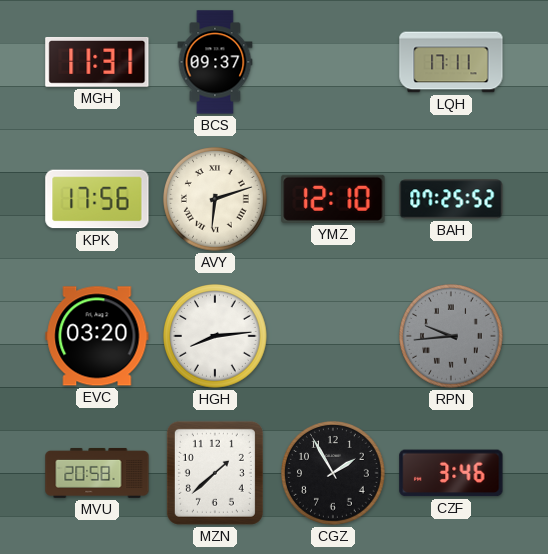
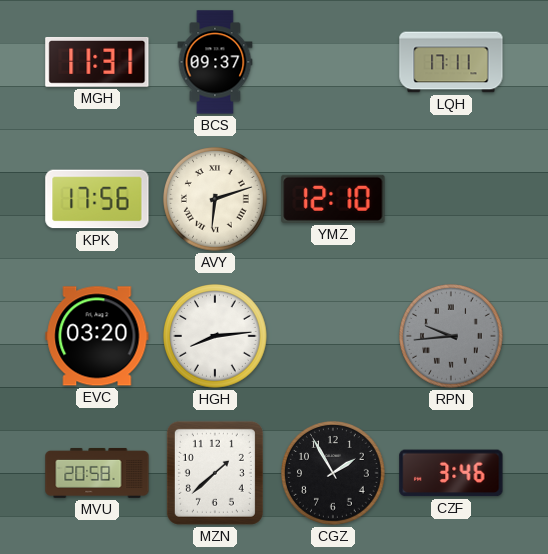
BAH: 07:25 -> none (451, 199)
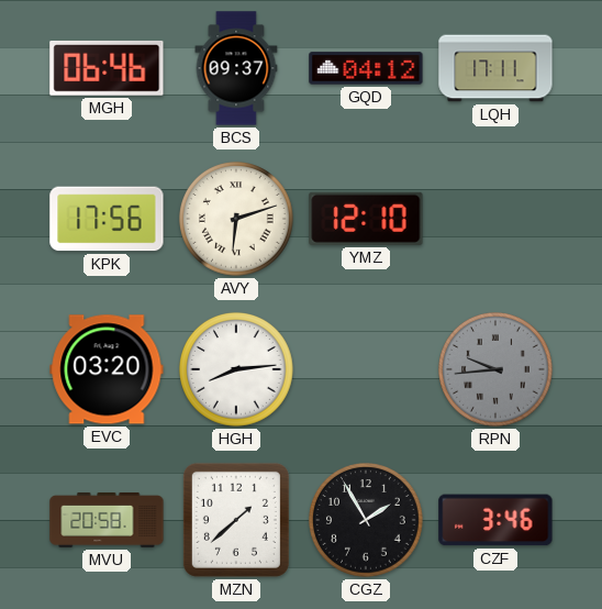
MGH: 11:31 -> 06:46 (107, 68)
GQD: none -> 04:12 (366, 68)
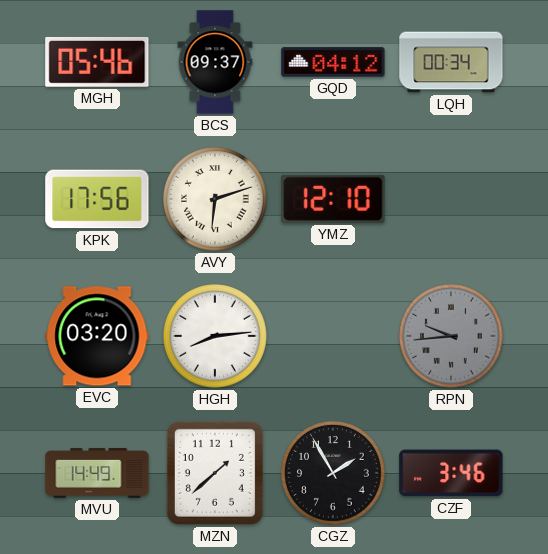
MGH: 06:46 -> 05:46 (97, 62)
LQH: 17:11 -> 00:34 (451, 62)
MVU: 20:58 -> 14:49 (97, 473)
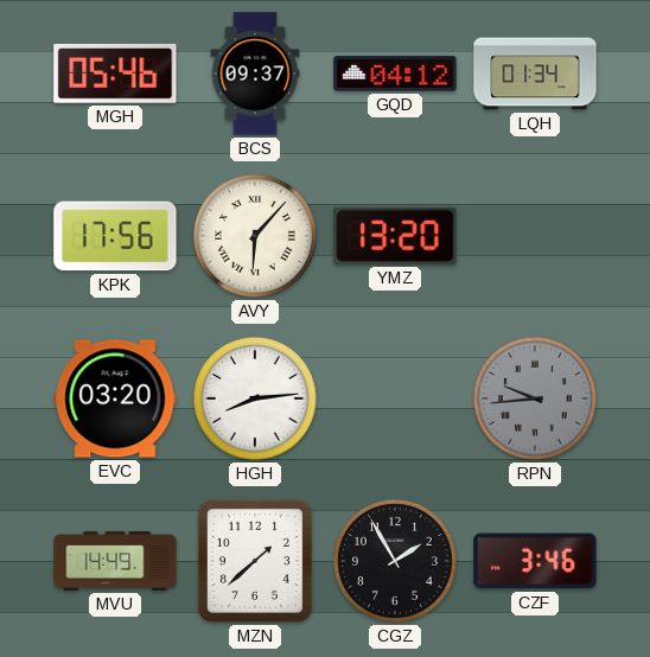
LQH: 00:34 -> 01:34 (535, 74)
AVY: 6:12 -> 6:07 (256, 237)
YMZ: 12:10 -> 13:20 (395, 236)
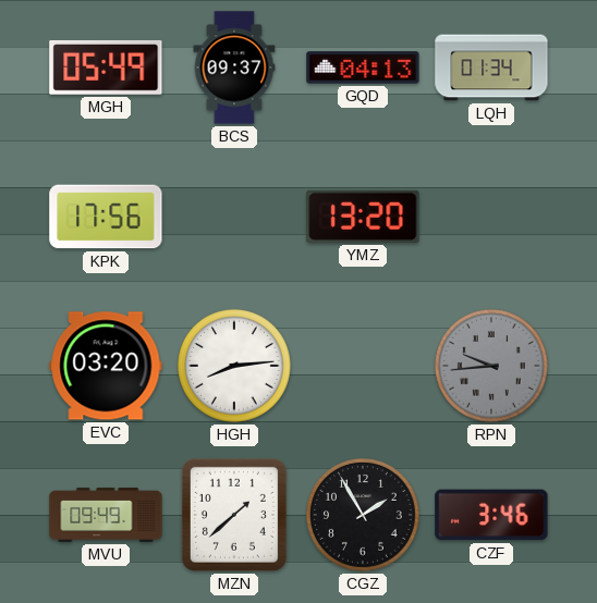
MGH: 05:46 -> 05:49 (106, 67)
GQD: 04:12 -> 04:13 (363, 67)
AVY: 6:07 -> none (256, 237)
MVU: 14:49 -> 09:49 (106, 515)
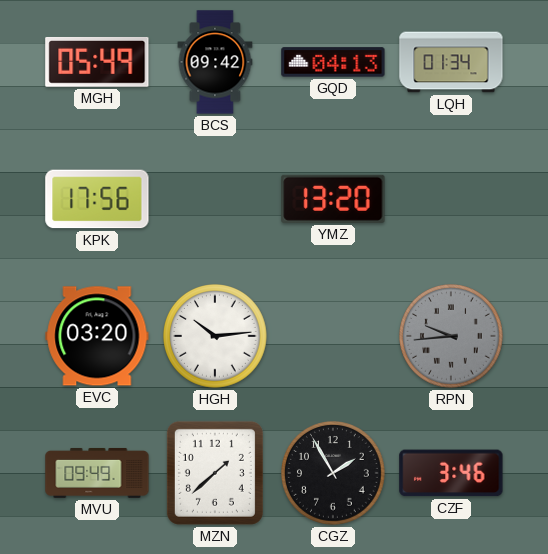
BCS: 09:37 -> 09:42 (215, 62)
HGH: 8:14 -> 10:14 (216, 337)
